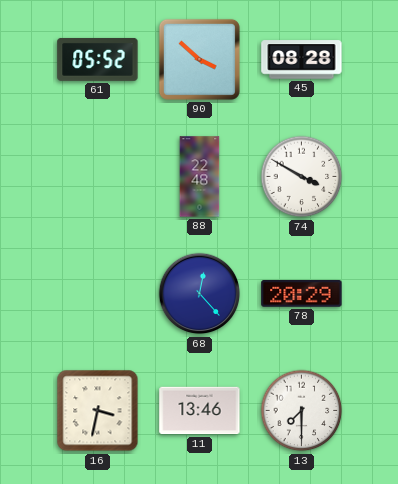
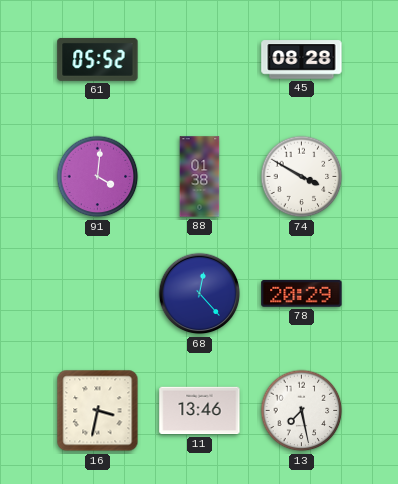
90: 3:52 -> none (199, 59)
91: none -> 4:01 (98, 177)
88: 22:48 -> 01:38 (200, 177)
13: 7:30 -> 7:28 (302, 411)
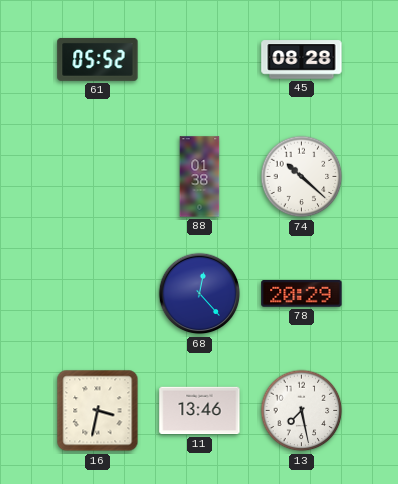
91: 4:01 -> none (98, 177)
74: 3:50 -> 10:22 (302, 177)
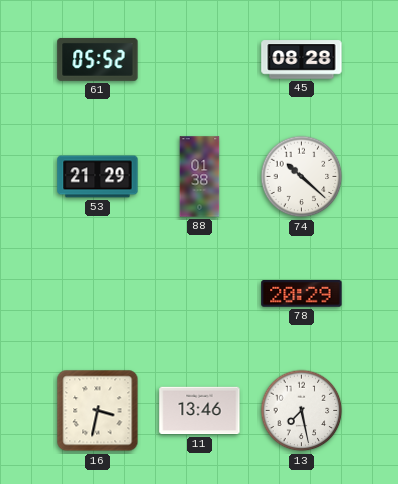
53: none -> 21:29 (98, 177)
68: 12:23 -> none (200, 294)
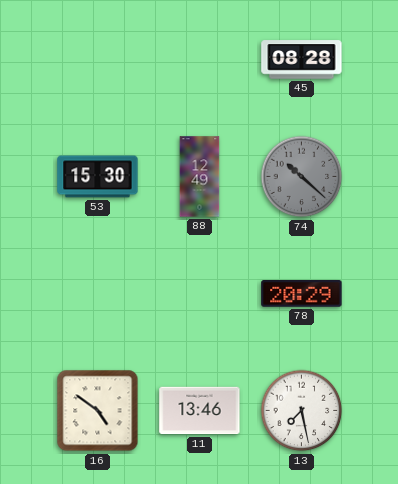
61: 05:52 -> none (98, 59)
53: 21:29 -> 15:30 (98, 177)
88: 01:38 -> 12:49 (200, 177)
74 dial: white -> grey (302, 177)
16: 3:32 -> 4:51 (98, 411)
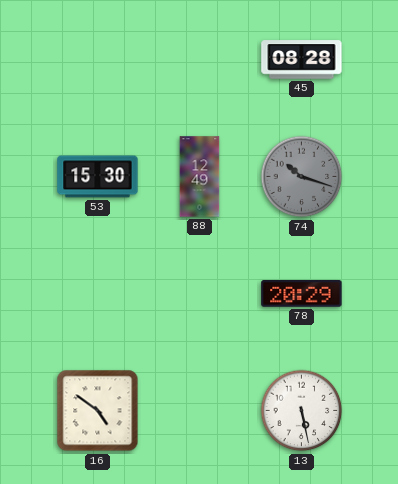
74: 10:22 -> 10:18 (302, 177)
11: 13:46 -> none (200, 411)
13: 7:28 -> 5:28 (302, 411)
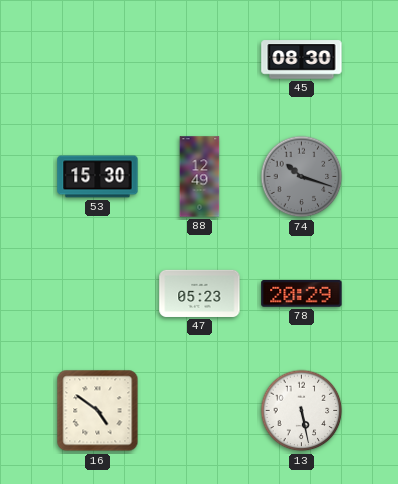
45: 08:28 -> 08:30 (302, 60)
47: none -> 05:23 (200, 293)
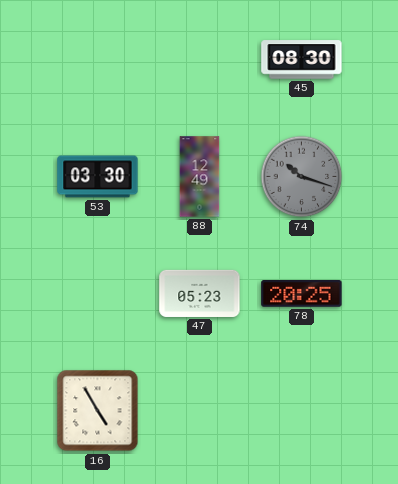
53: 15:30 -> 03:30 (98, 177)
78: 20:29 -> 20:25 (302, 294)
16: 4:51 -> 4:55 (98, 411)
13: 5:28 -> none (302, 411)
